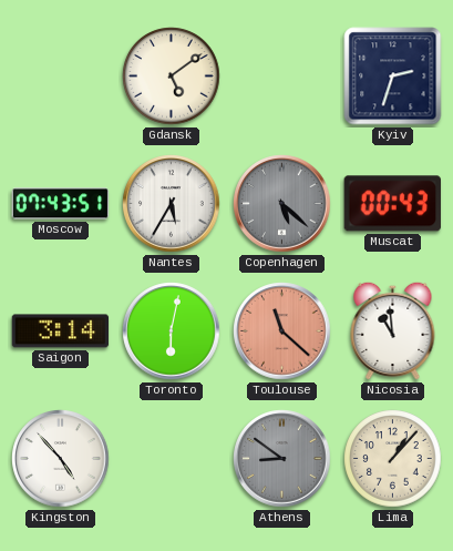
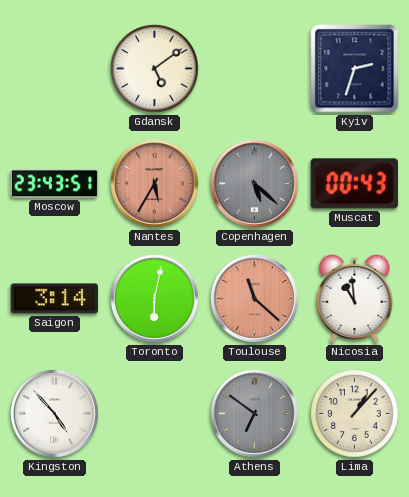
Moscow: 07:43 -> 23:43 (55, 184)
Nantes dial: white -> salmon (155, 184)
Athens: 8:51 -> 6:51 (255, 414)
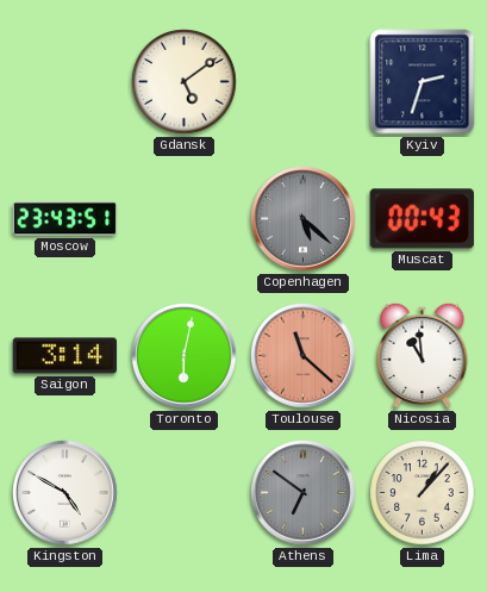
Nantes: 5:35 -> none (155, 184)
Kingston: 4:53 -> 4:50 (65, 493)
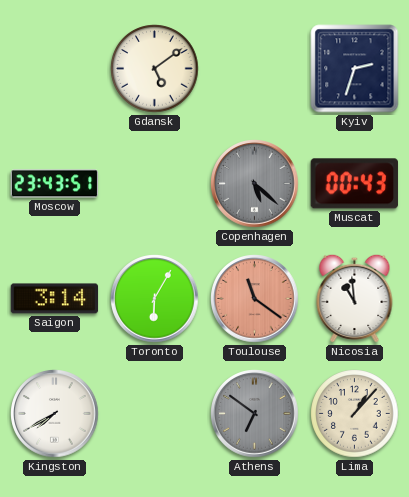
Toronto: 6:02 -> 6:05 (155, 299)
Toulouse: 11:22 -> 11:21 (255, 299)
Kingston: 4:50 -> 7:40 (55, 414)
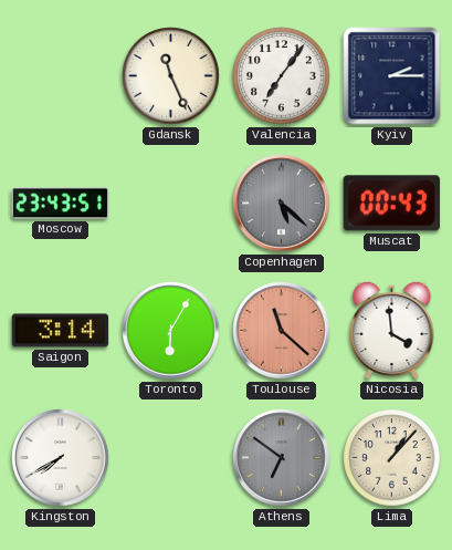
Gdansk: 5:09 -> 11:26 (171, 76)
Valencia: none -> 7:06 (282, 76)
Kyiv: 2:33 -> 2:15 (392, 76)
Toulouse: 11:21 -> 11:22 (282, 331)
Nicosia: 10:59 -> 3:59 (392, 330)
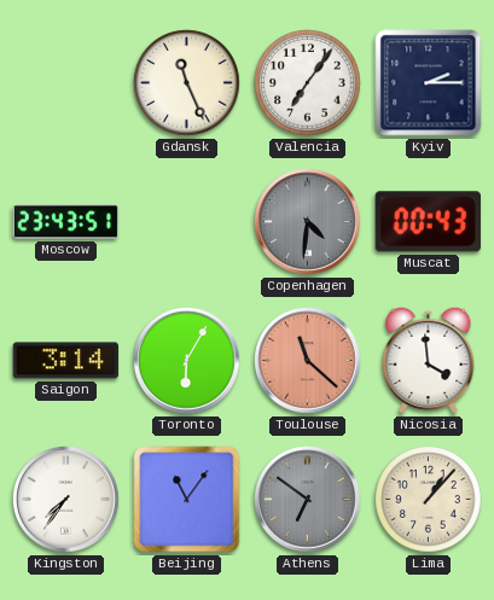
Copenhagen: 5:22 -> 4:31 (308, 222)
Kingston: 7:40 -> 7:36 (66, 500)
Beijing: none -> 11:06 (187, 500)
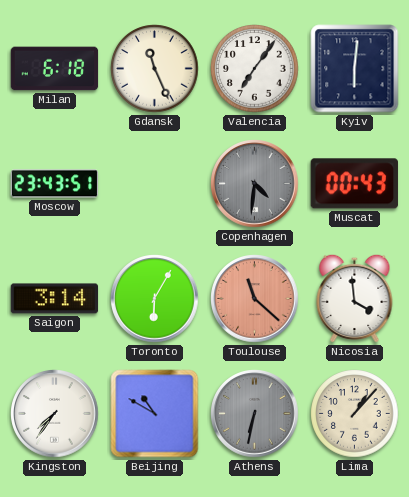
Milan: none -> 6:18 (55, 69)
Kyiv: 2:15 -> 6:01 (355, 69)
Beijing: 11:06 -> 10:50 (155, 414)
Athens: 6:51 -> 6:32 (255, 414)
